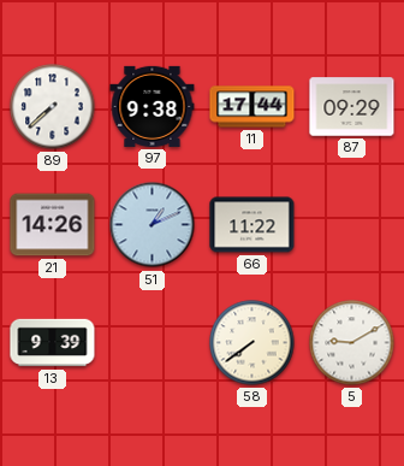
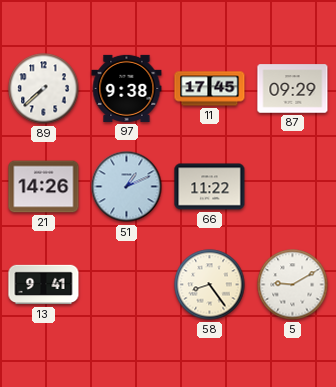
11: 17:44 -> 17:45 (210, 89)
13: 9:39 -> 9:41 (44, 285)
58: 7:39 -> 8:24 (210, 285)
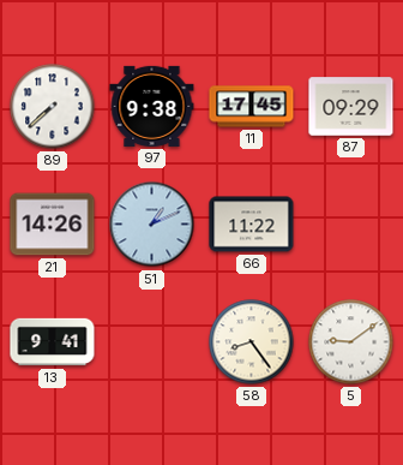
5: 9:10 -> 9:09 (351, 342)
